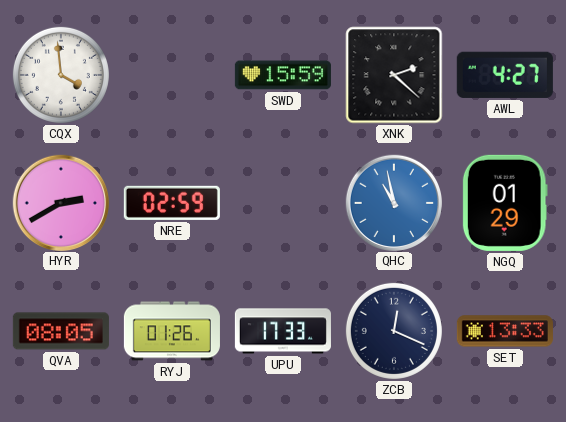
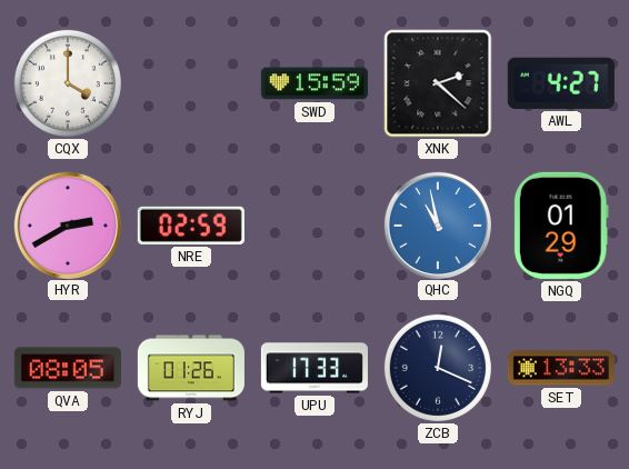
CQX: 3:59 -> 4:00 (68, 83)
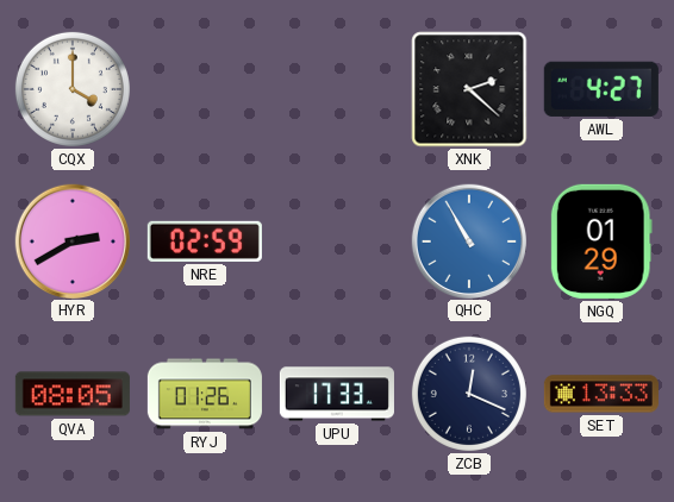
SWD: 15:59 -> none (314, 83)
QHC: 10:58 -> 10:55 (468, 240)
